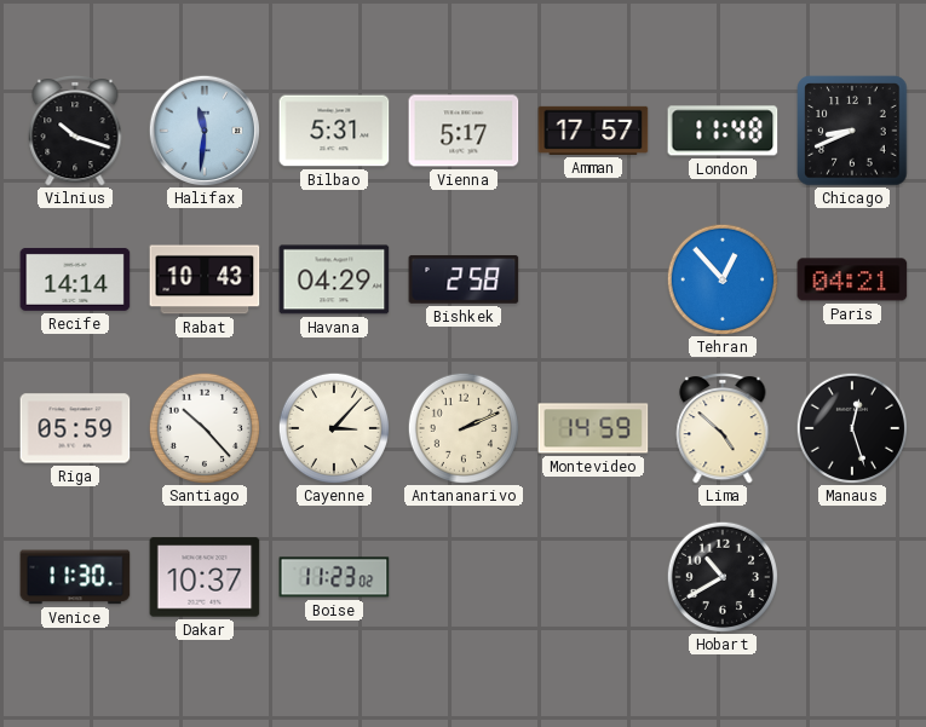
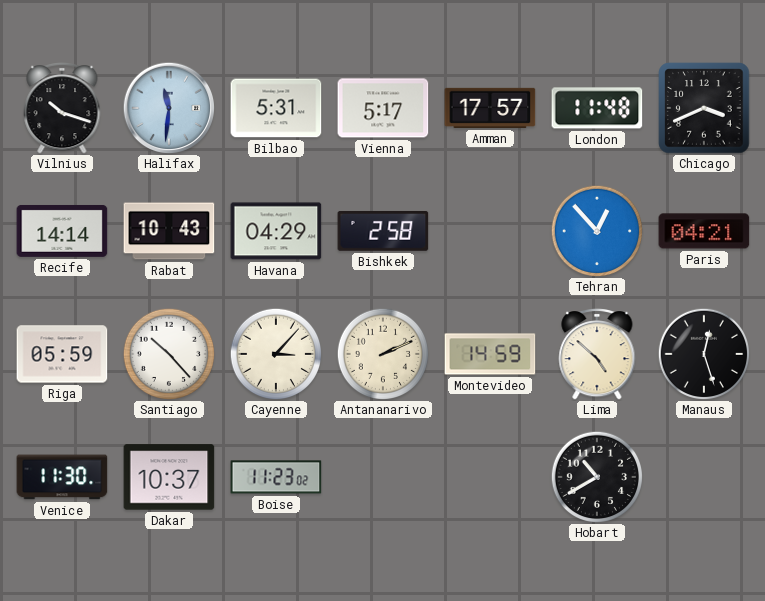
Chicago: 8:41 -> 3:41 (704, 108)
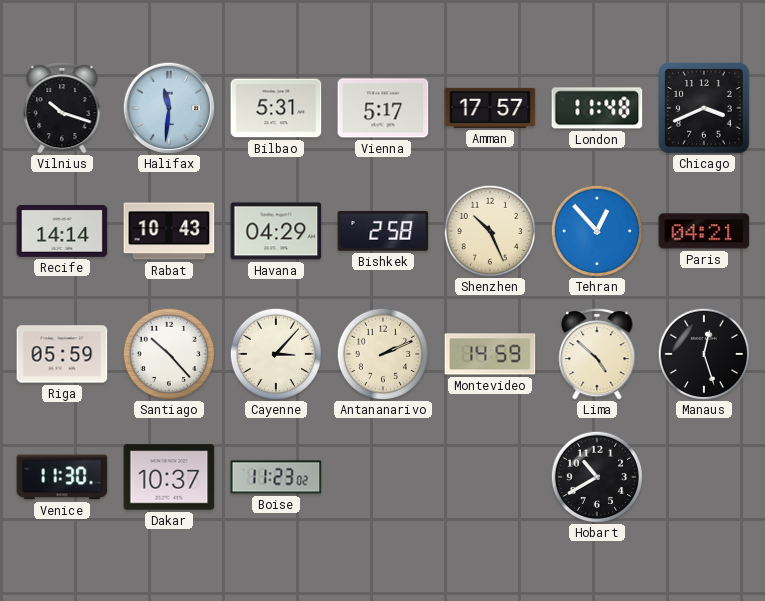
Shenzhen: none -> 10:26 (489, 230)
